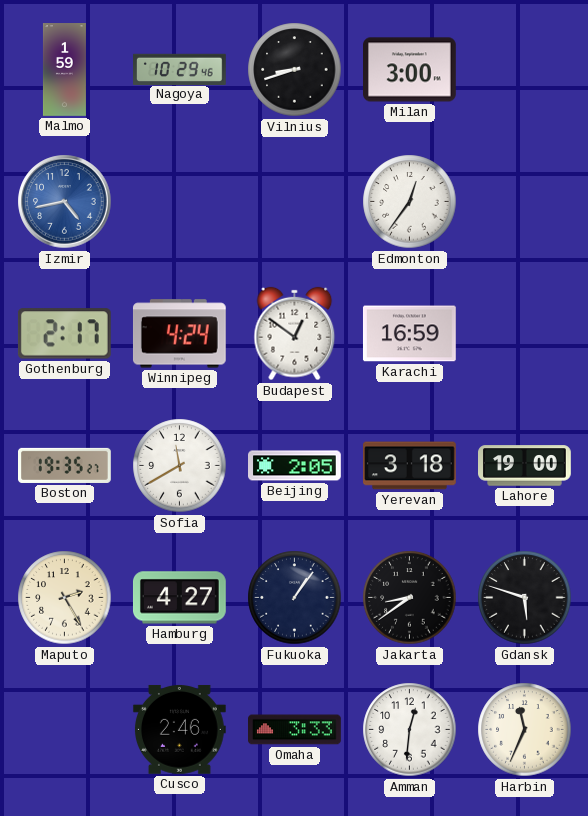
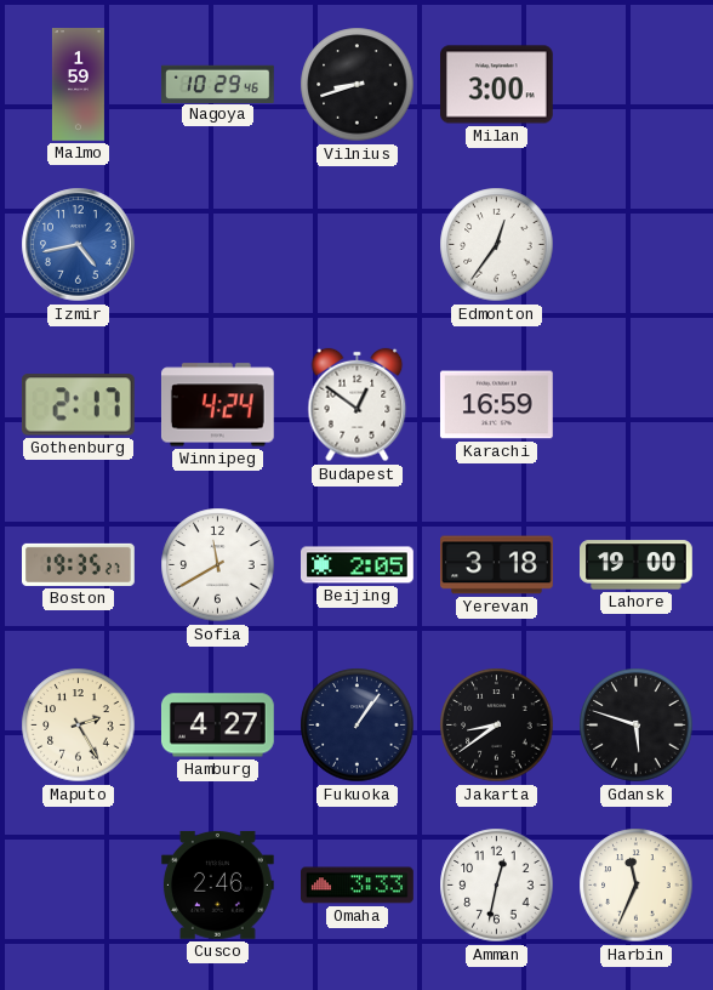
Amman: 12:31 -> 12:32 (497, 886)
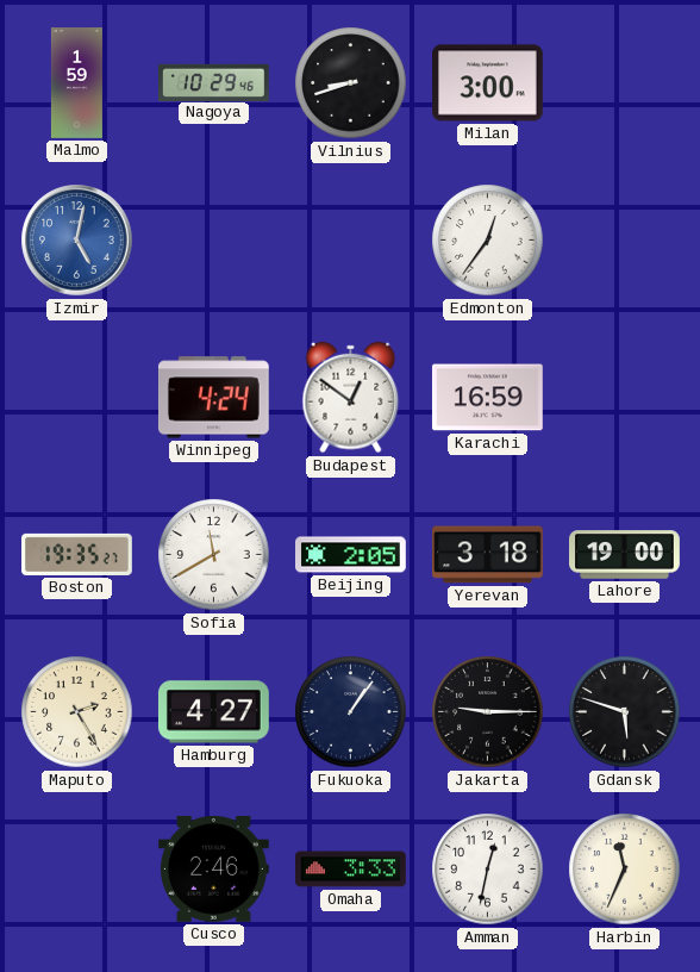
Izmir: 4:43 -> 5:02 (77, 241)
Gothenburg: 2:17 -> none (78, 405)
Jakarta: 8:39 -> 9:15 (488, 712)
